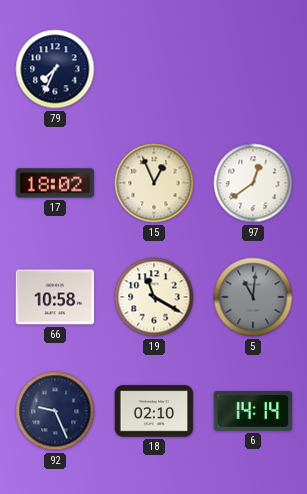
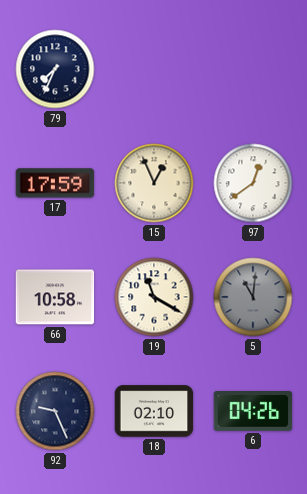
17: 18:02 -> 17:59 (55, 183)
6: 14:14 -> 04:26 (253, 412)
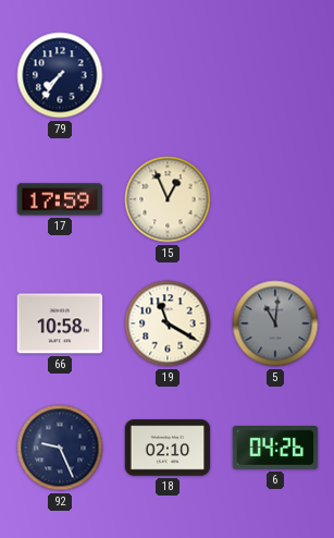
79: 7:34 -> 7:36 (60, 75)
97: 12:39 -> none (253, 183)
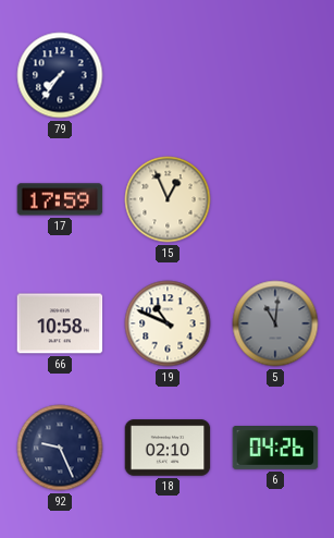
19: 11:20 -> 10:49 (168, 323)
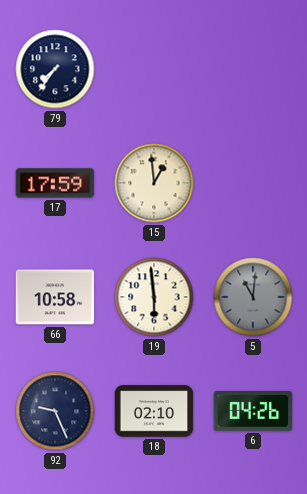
15: 12:56 -> 12:59 (154, 183)
19: 10:49 -> 5:59 (154, 297)
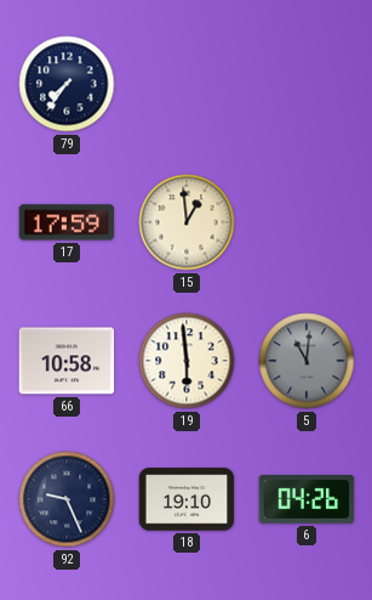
18: 02:10 -> 19:10 (187, 499)
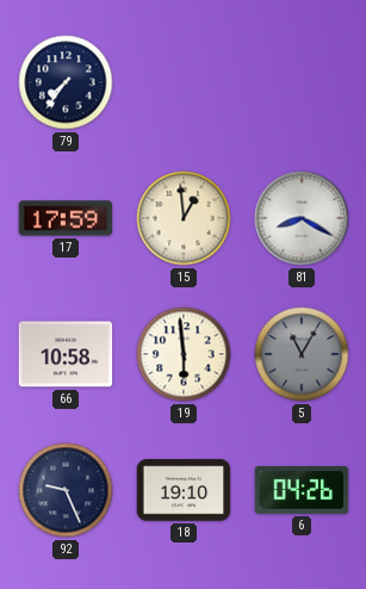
81: none -> 8:20 (302, 218)
5: 11:01 -> 11:05 (302, 354)
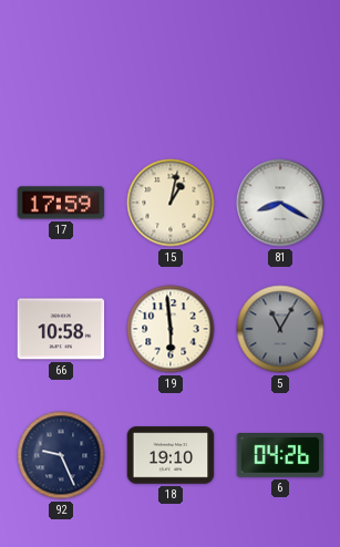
79: 7:36 -> none (66, 82)
15: 12:59 -> 1:02 (171, 203)
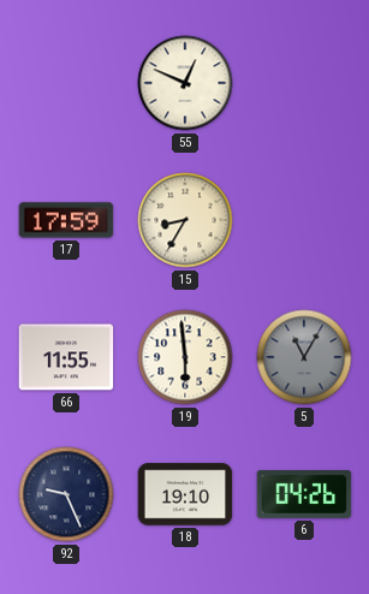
55: none -> 12:49 (185, 83)
15: 1:02 -> 8:35 (185, 220)
81: 8:20 -> none (280, 203)
66: 10:58 -> 11:55 (66, 357)
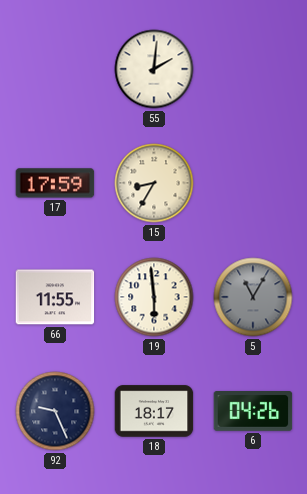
55: 12:49 -> 2:01 (154, 69)
18: 19:10 -> 18:17 (154, 411)
